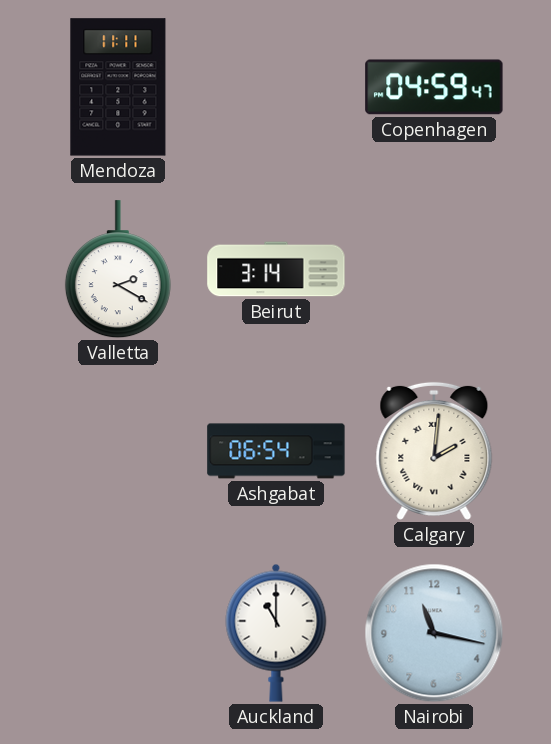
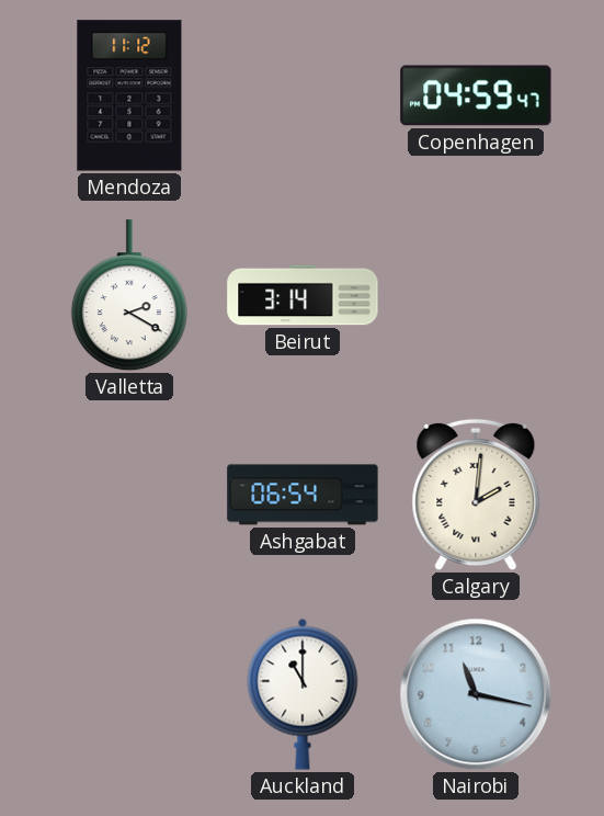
Mendoza: 11:11 -> 11:12 (129, 95)
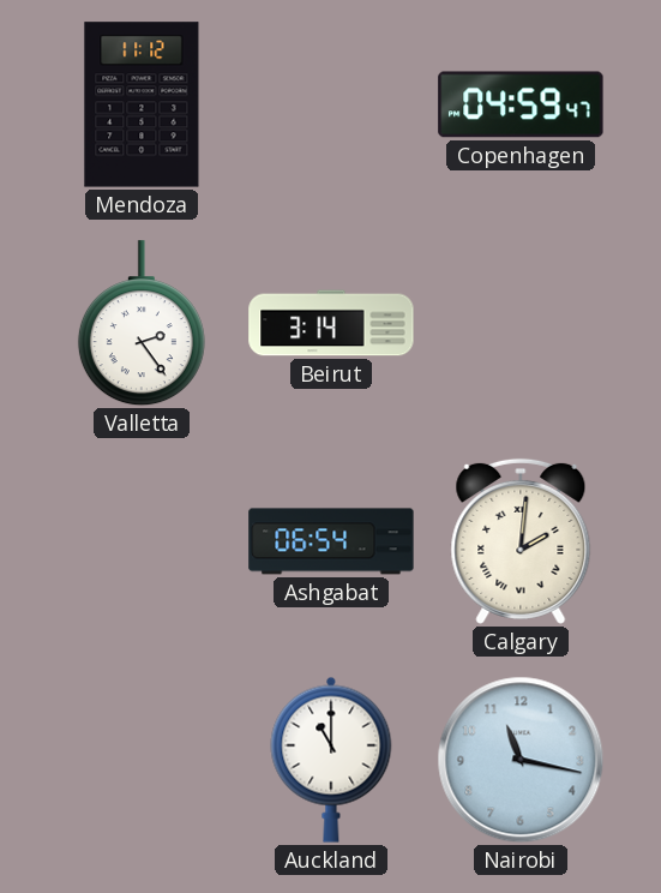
Valletta: 2:20 -> 2:24 (142, 324)
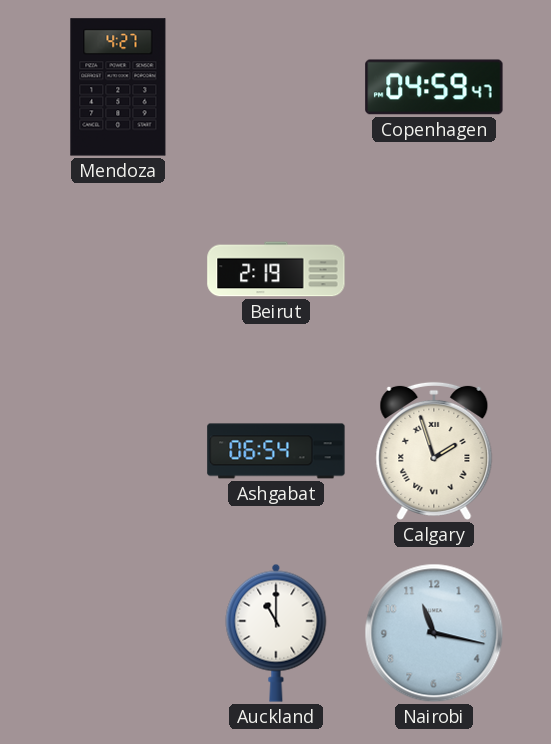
Mendoza: 11:12 -> 4:27 (118, 87)
Valletta: 2:24 -> none (142, 324)
Beirut: 3:14 -> 2:19 (276, 269)
Calgary: 2:01 -> 1:57 (434, 451)
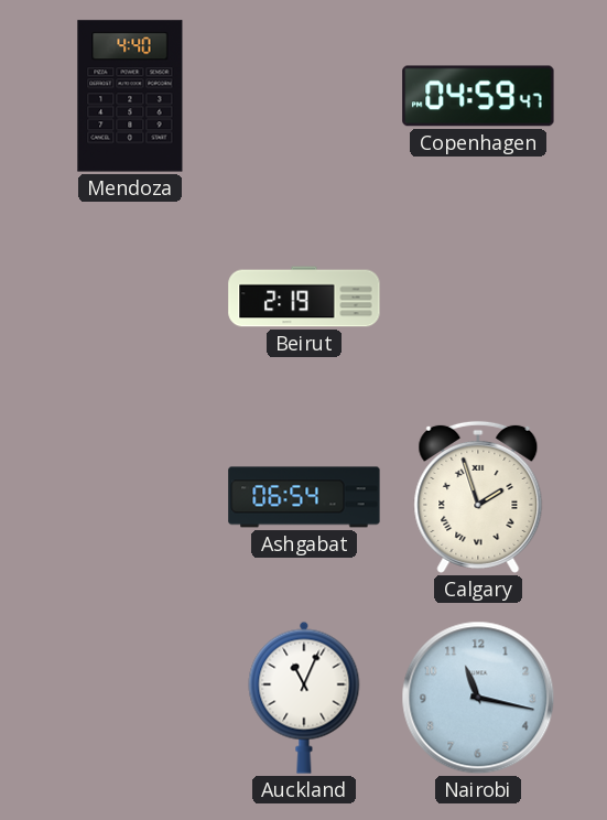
Mendoza: 4:27 -> 4:40 (130, 96)
Auckland: 11:00 -> 11:04 (304, 698)
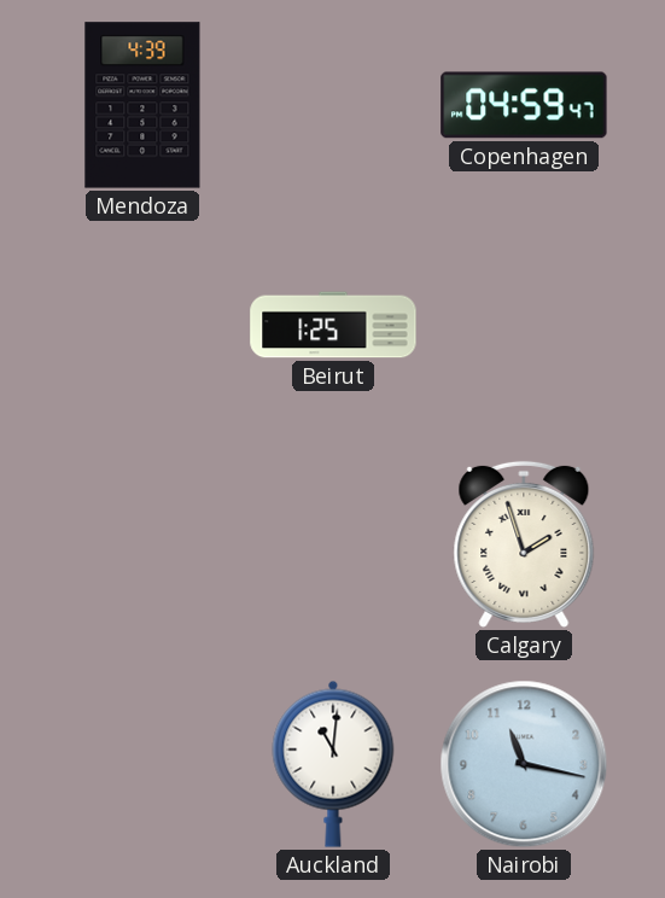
Mendoza: 4:40 -> 4:39 (142, 105)
Beirut: 2:19 -> 1:25 (333, 325)
Ashgabat: 06:54 -> none (304, 497)
Auckland: 11:04 -> 11:01 (333, 764)
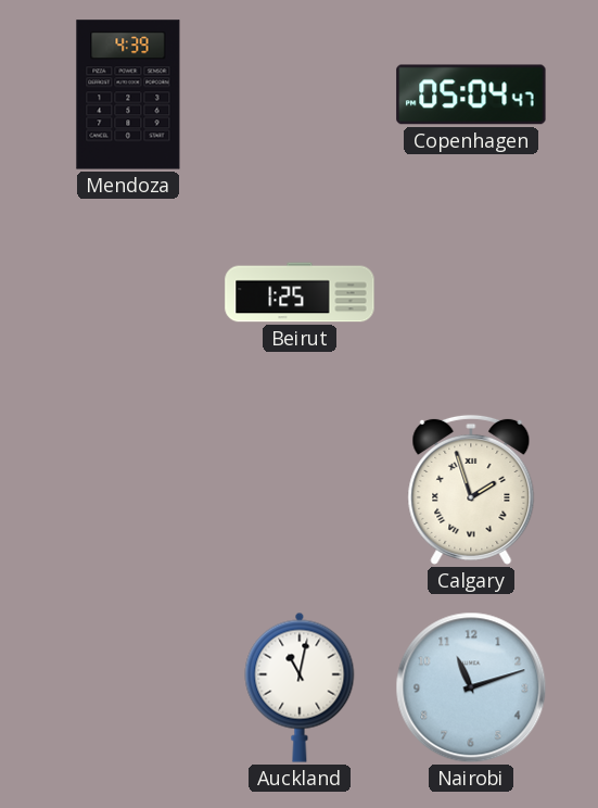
Copenhagen: 04:59 -> 05:04 (471, 94)
Auckland: 11:01 -> 11:02 (300, 687)
Nairobi: 11:17 -> 11:12 (471, 687)
